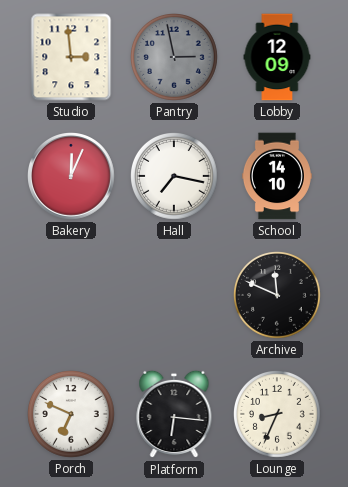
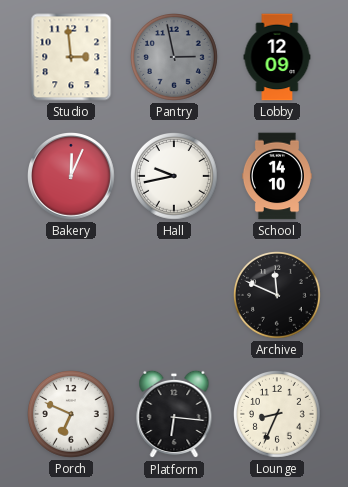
Hall: 7:17 -> 9:43 (175, 177)
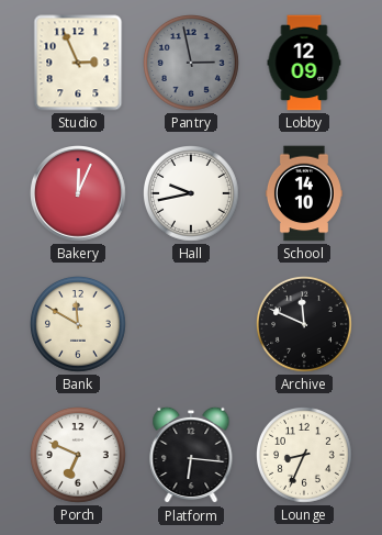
Studio: 2:59 -> 2:56 (78, 63)
Bank: none -> 11:50 (79, 325)
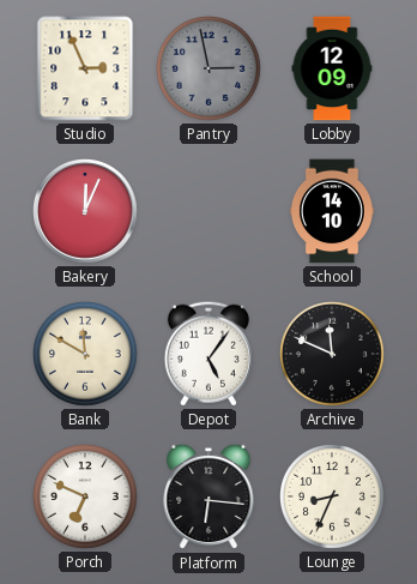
Hall: 9:43 -> none (192, 194)
Depot: none -> 5:06 (208, 354)
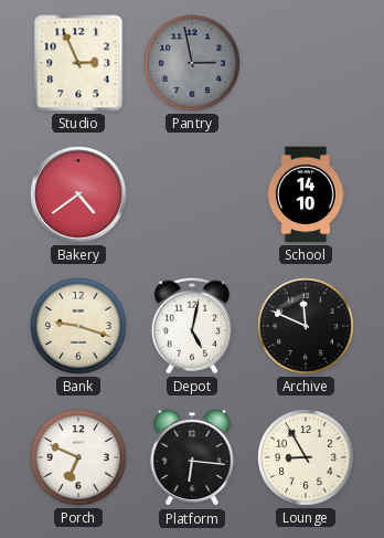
Lobby: 12:09 -> none (332, 68)
Bakery: 12:04 -> 4:39 (79, 196)
Bank: 11:50 -> 9:18 (79, 327)
Depot: 5:06 -> 5:02 (192, 326)
Lounge: 8:34 -> 8:55 (307, 458)
